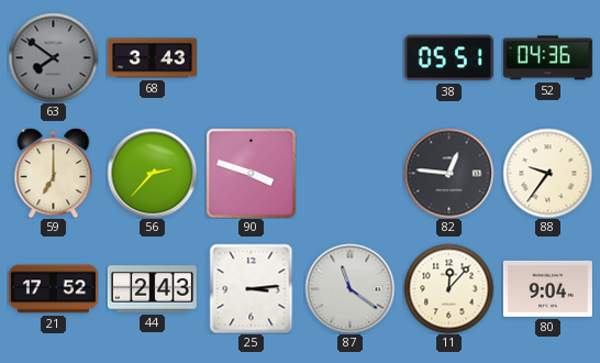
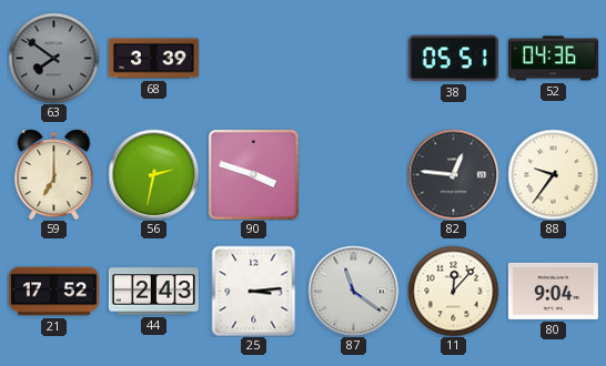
68: 3:43 -> 3:39 (153, 59)
56: 2:37 -> 2:32 (153, 174)
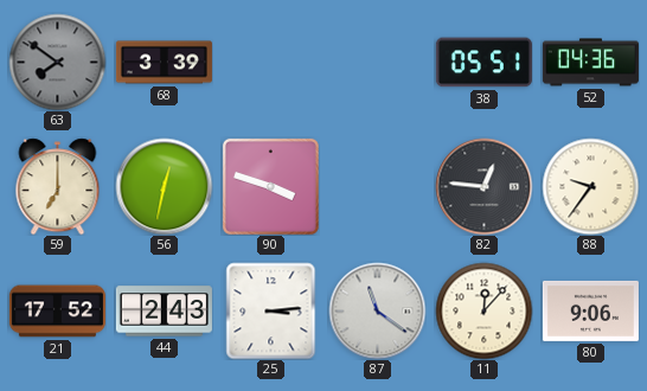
56: 2:32 -> 12:32 (164, 186)
80: 9:04 -> 9:06 (590, 310)
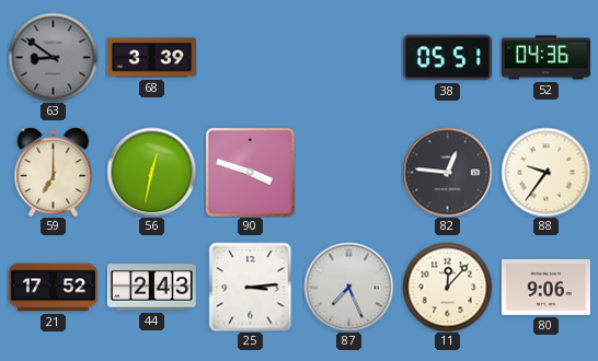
63: 7:51 -> 8:51 (53, 57)
87: 11:21 -> 7:26 (348, 287)
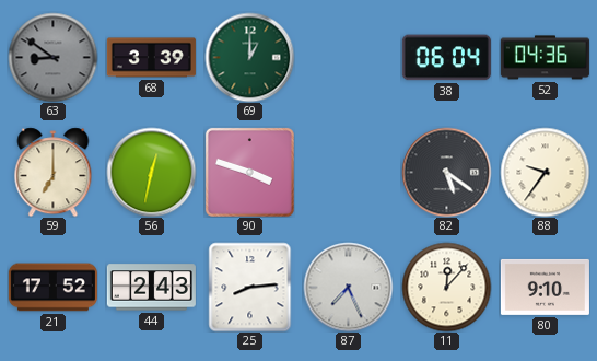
69: none -> 1:00 (249, 57)
38: 05:51 -> 06:04 (446, 58)
82: 12:46 -> 5:21 (446, 172)
25: 3:14 -> 8:14 (250, 287)
80: 9:06 -> 9:10 (545, 287)
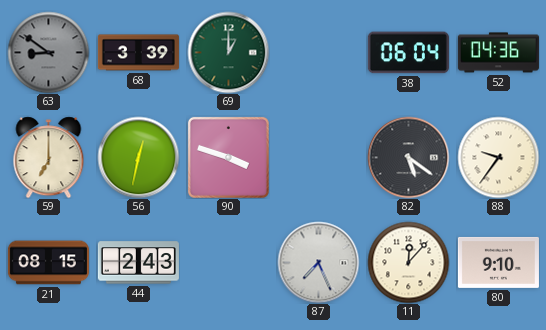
21: 17:52 -> 08:15 (48, 263)
25: 8:14 -> none (250, 287)
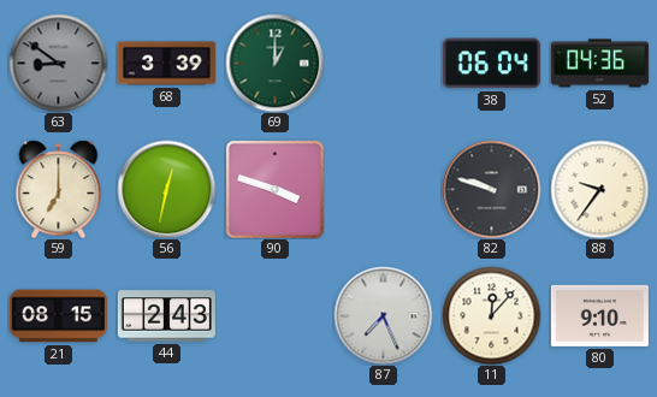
82: 5:21 -> 9:48 (491, 189)
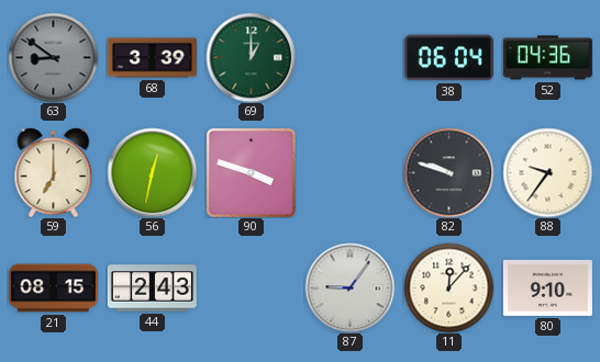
87: 7:26 -> 9:06 (349, 287)
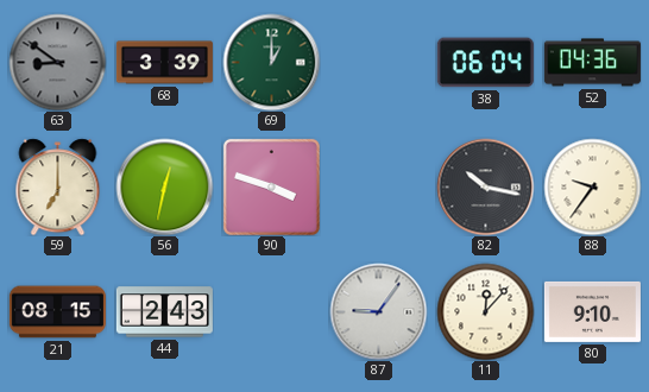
82: 9:48 -> 10:17 (485, 186)
